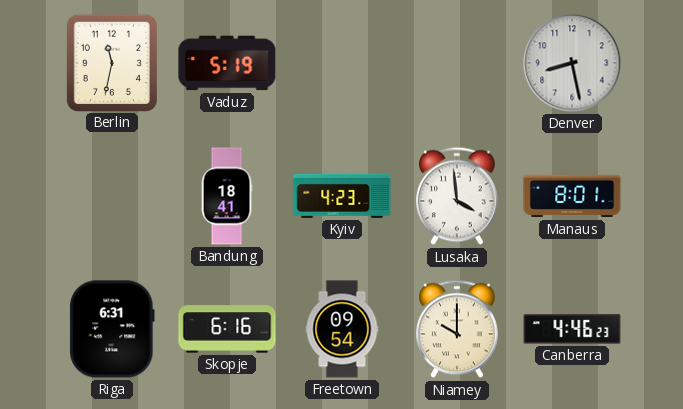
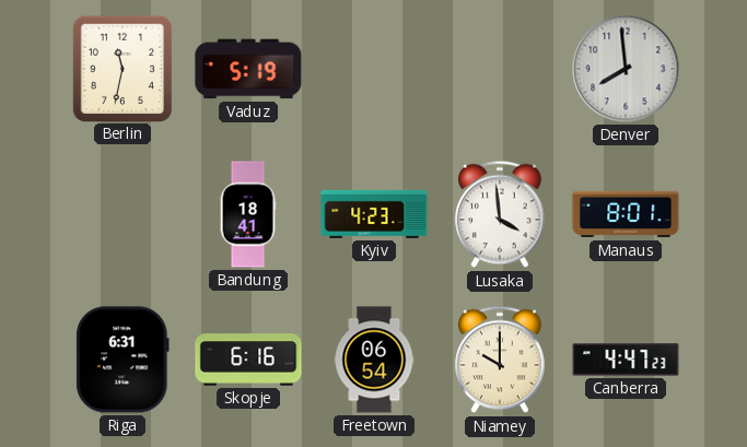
Denver: 8:28 -> 7:59 (626, 69)
Freetown: 09:54 -> 06:54 (374, 360)
Canberra: 4:46 -> 4:47 (626, 360)
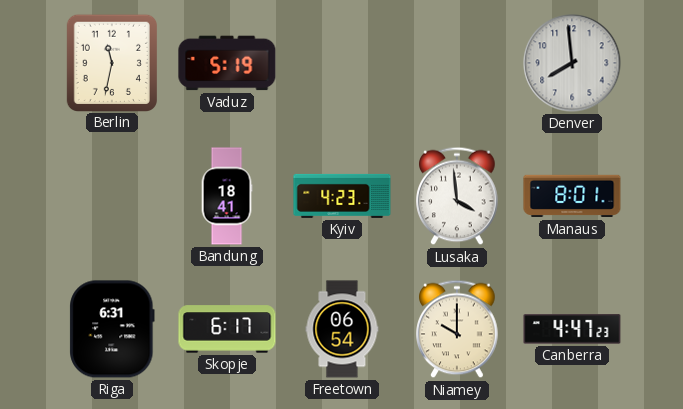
Skopje: 6:16 -> 6:17 (227, 329)
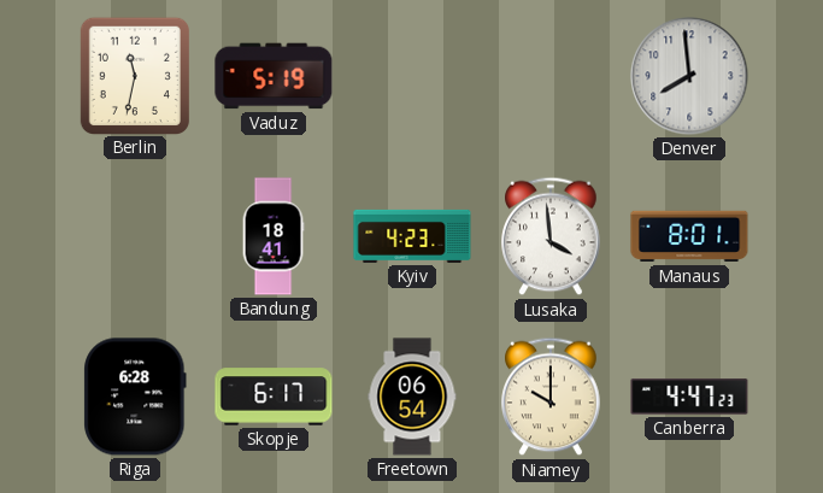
Riga: 6:31 -> 6:28 (135, 397)
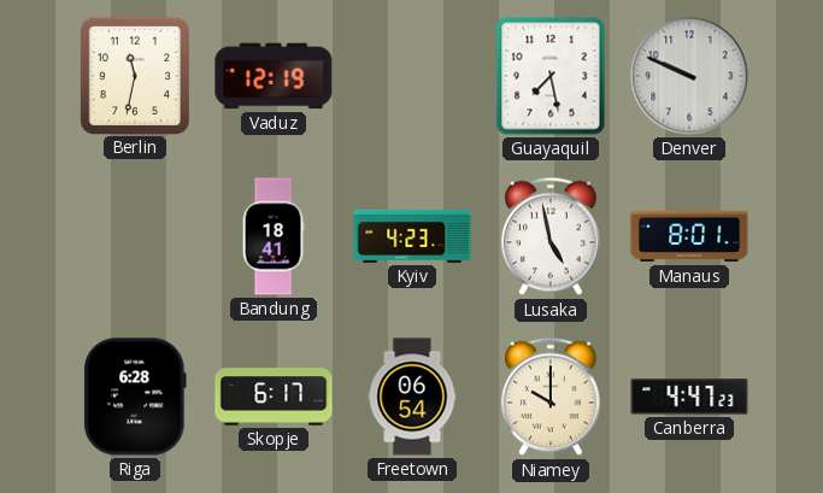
Vaduz: 5:19 -> 12:19 (274, 76)
Guayaquil: none -> 7:28 (551, 76)
Denver: 7:59 -> 9:49 (689, 76)
Lusaka: 3:59 -> 4:58 (551, 236)
